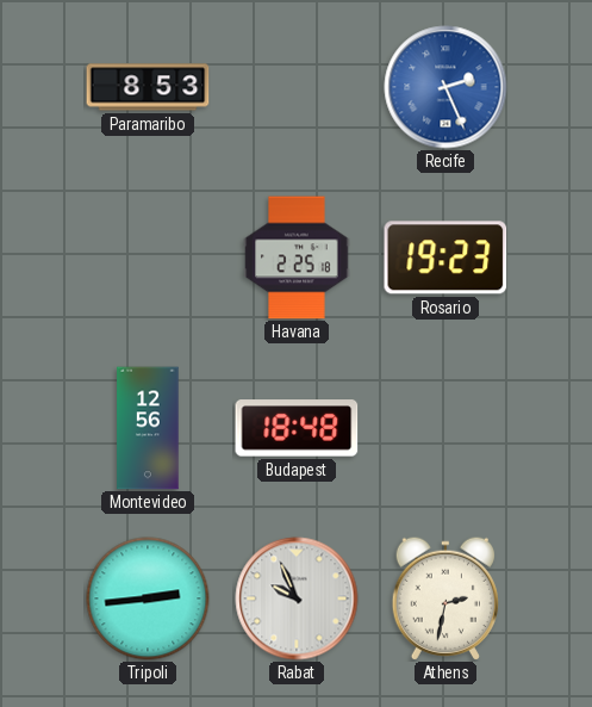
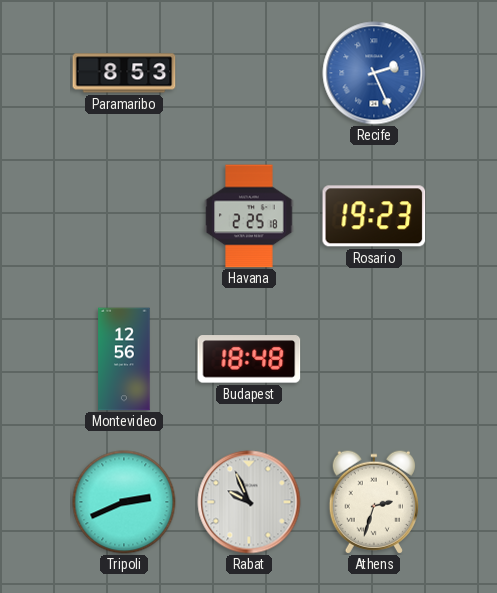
Tripoli: 2:44 -> 2:41 (124, 502)
Athens: 2:32 -> 2:33 (374, 502)
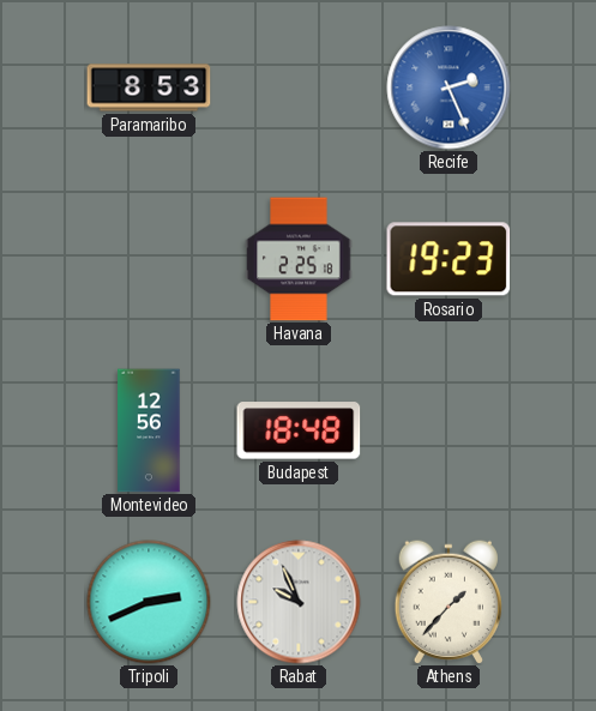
Athens: 2:33 -> 1:37 (448, 602)
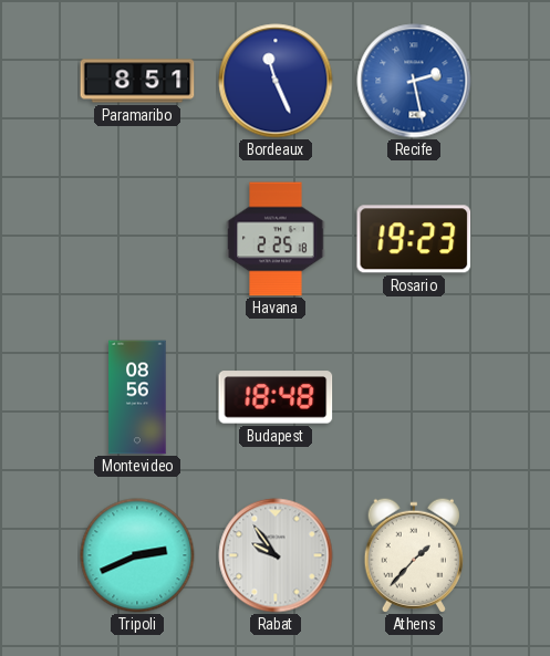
Paramaribo: 8:53 -> 8:51 (137, 81)
Bordeaux: none -> 11:26 (276, 81)
Recife: 2:26 -> 2:28 (414, 81)
Montevideo: 12:56 -> 08:56 (137, 397)
Rabat: 9:56 -> 9:54 (276, 555)
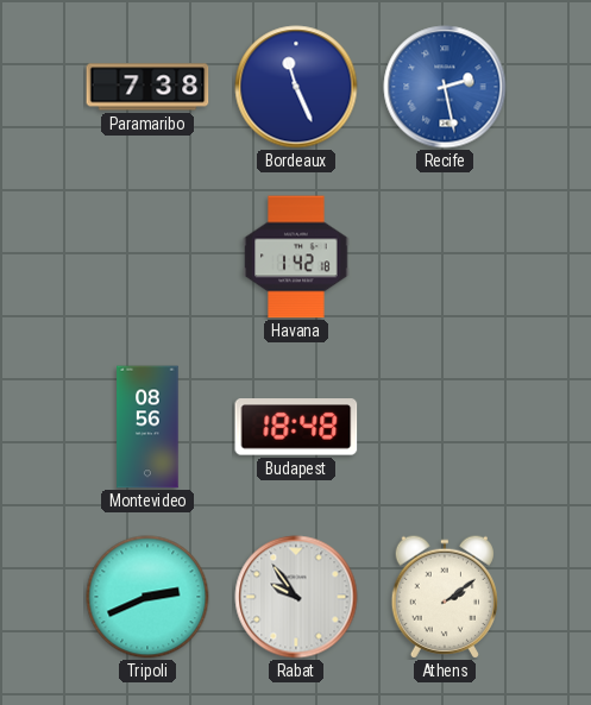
Paramaribo: 8:51 -> 7:38 (147, 87)
Havana: 2:25 -> 1:42 (296, 257)
Rosario: 19:23 -> none (414, 239)
Athens: 1:37 -> 2:09 (445, 597)
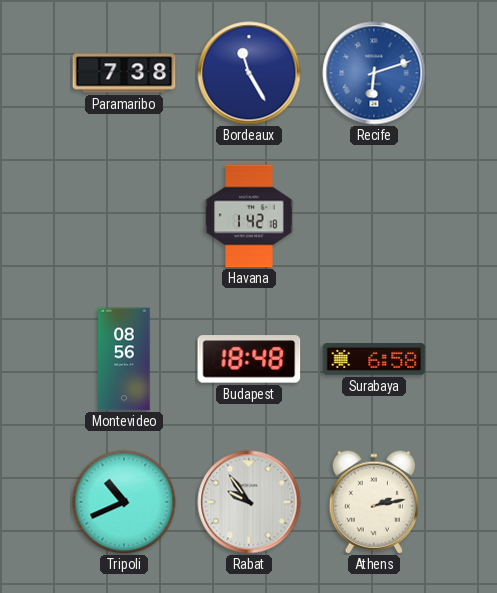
Bordeaux: 11:26 -> 11:25 (249, 73)
Recife: 2:28 -> 6:12 (374, 73)
Surabaya: none -> 6:58 (374, 359)
Tripoli: 2:41 -> 10:41 (124, 502)
Athens: 2:09 -> 2:13 (374, 502)
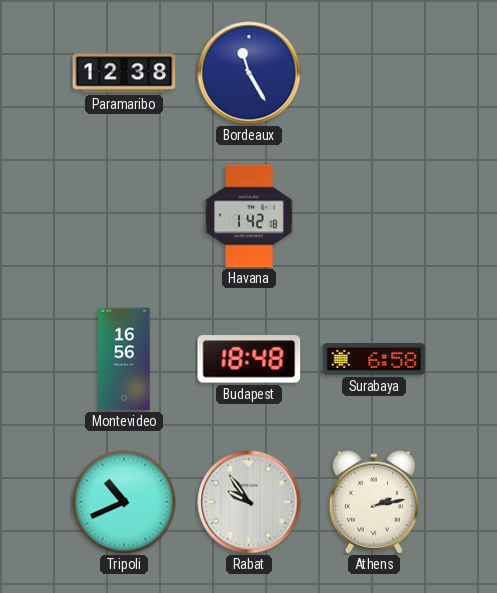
Paramaribo: 7:38 -> 12:38 (124, 73)
Recife: 6:12 -> none (374, 73)
Montevideo: 08:56 -> 16:56 (124, 359)
